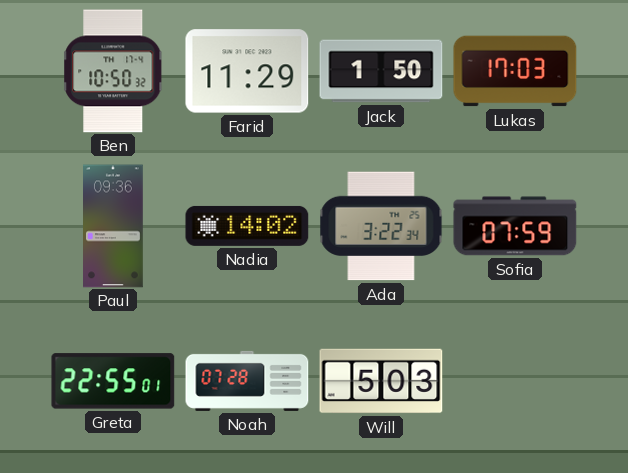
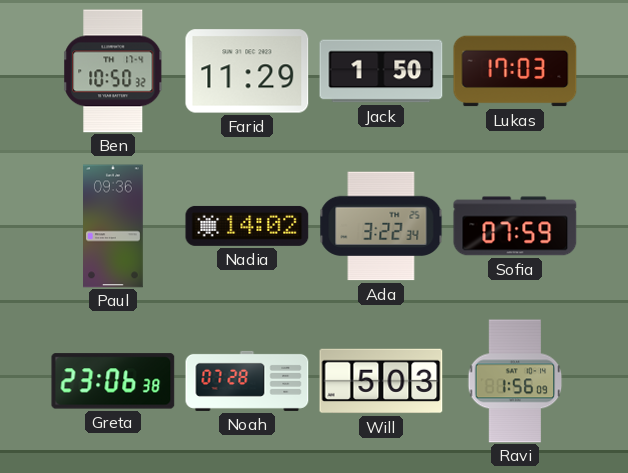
Greta: 22:55 -> 23:06 (113, 381)
Ravi: none -> 1:56 (515, 381)
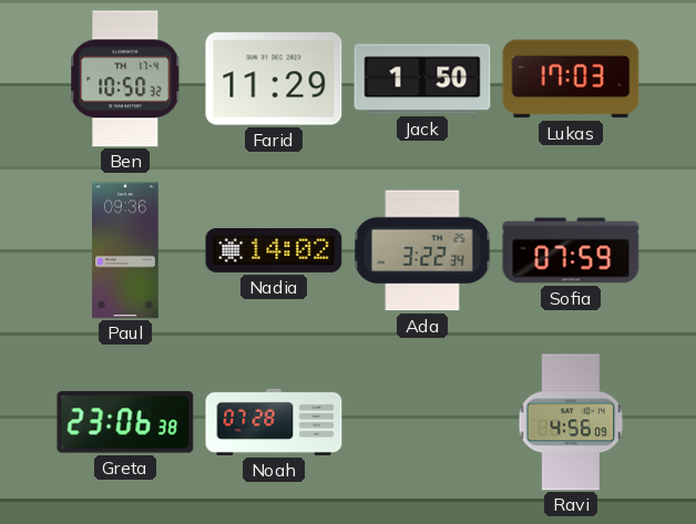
Will: 5:03 -> none (381, 381)
Ravi: 1:56 -> 4:56 (571, 422)
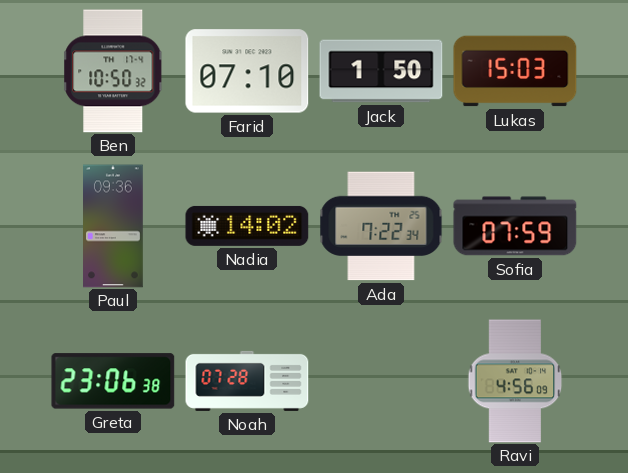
Farid: 11:29 -> 07:10 (247, 71)
Lukas: 17:03 -> 15:03 (515, 71)
Ada: 3:22 -> 7:22 (381, 226)
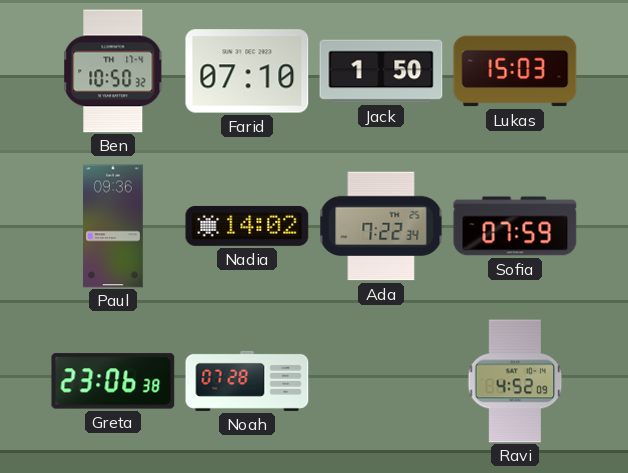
Ravi: 4:56 -> 4:52 (515, 381)
